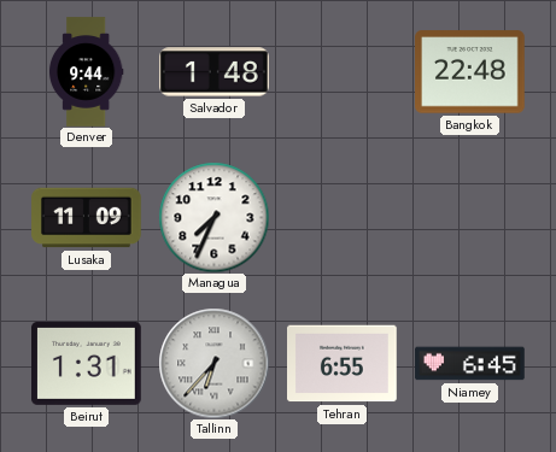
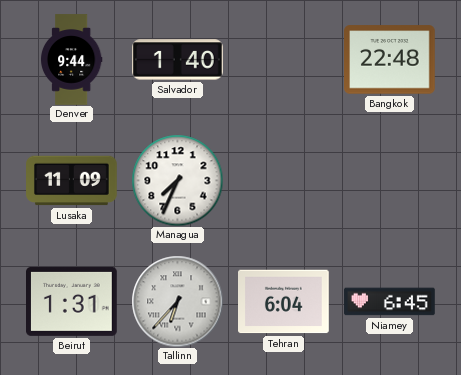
Salvador: 1:48 -> 1:40 (178, 60)
Tehran: 6:55 -> 6:04 (284, 302)
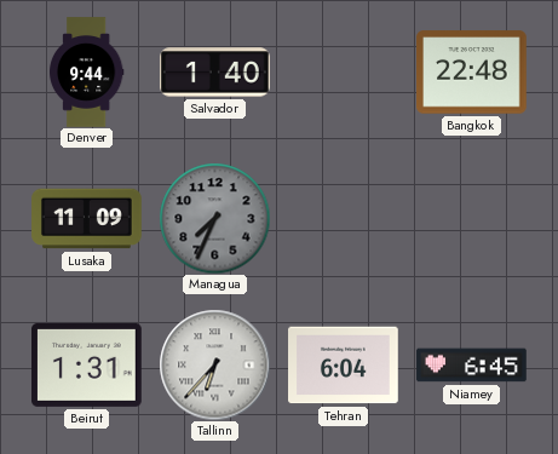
Managua dial: white -> grey (214, 218)
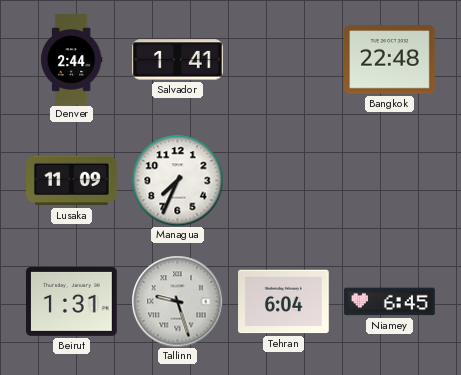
Denver: 9:44 -> 2:44 (71, 60)
Salvador: 1:40 -> 1:41 (178, 60)
Managua dial: grey -> white (177, 180)
Tallinn: 6:37 -> 9:27 (177, 301)
